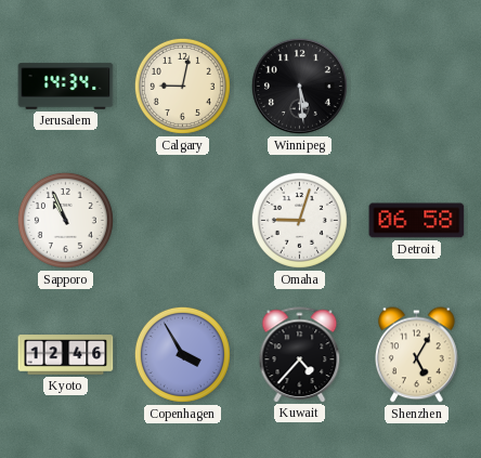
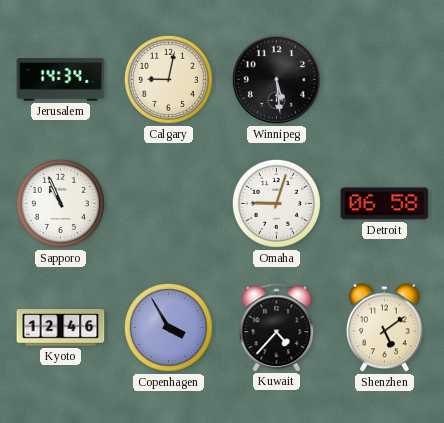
Shenzhen: 5:05 -> 5:09 (385, 328)
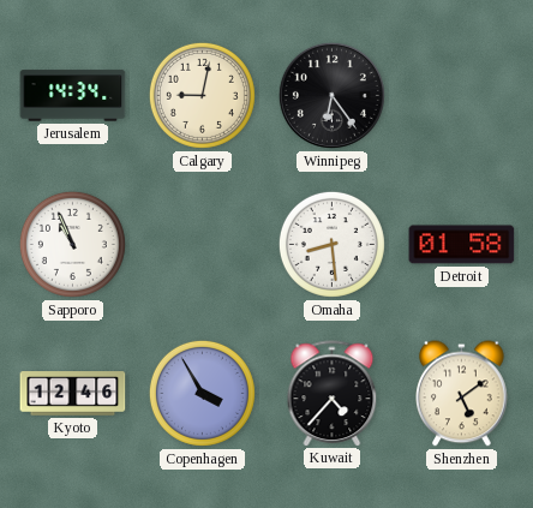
Winnipeg: 5:29 -> 6:24 (331, 95)
Omaha: 9:03 -> 8:29 (331, 244)
Detroit: 06:58 -> 01:58 (462, 245)
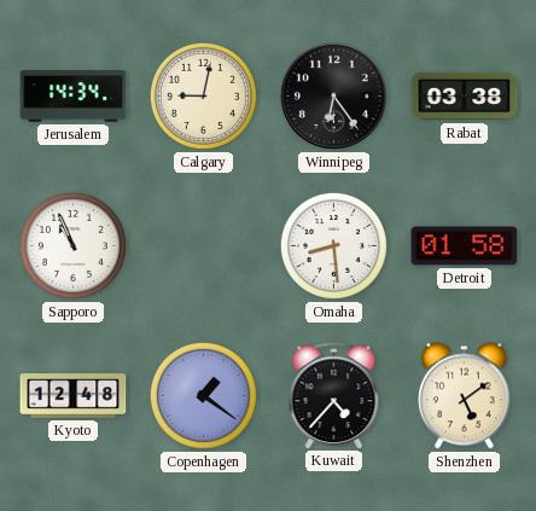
Rabat: none -> 03:38 (465, 97)
Kyoto: 12:46 -> 12:48 (74, 396)
Copenhagen: 3:55 -> 1:21 (203, 395)
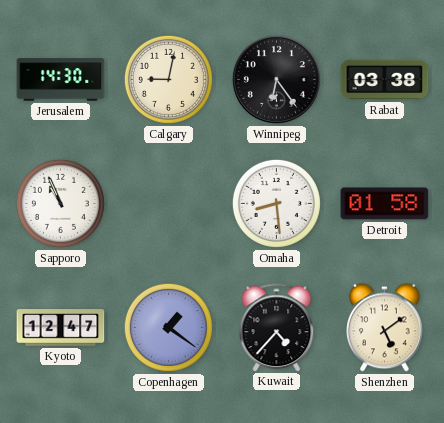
Jerusalem: 14:34 -> 14:30 (61, 80)
Kyoto: 12:48 -> 12:47 (61, 328)
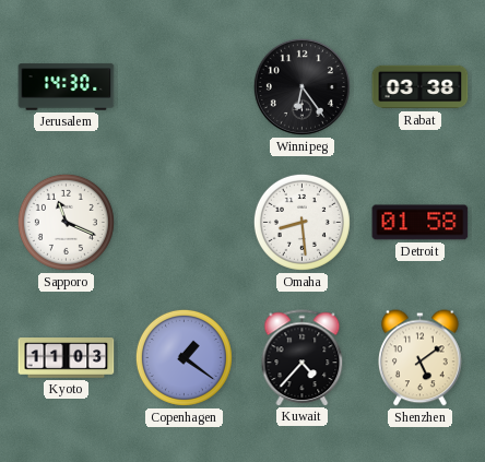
Calgary: 9:02 -> none (168, 79)
Sapporo: 10:56 -> 11:19 (66, 222)
Kyoto: 12:47 -> 11:03 (67, 358)
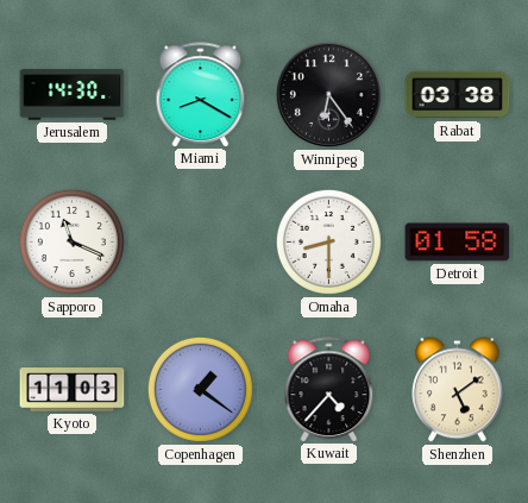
Miami: none -> 8:20 (201, 94)
Omaha: 8:29 -> 8:30 (328, 241)
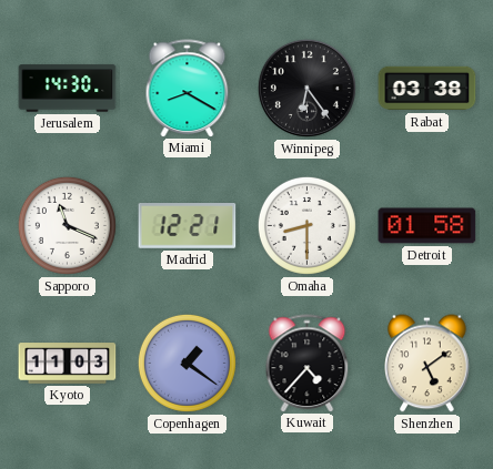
Madrid: none -> 12:21 (188, 226)
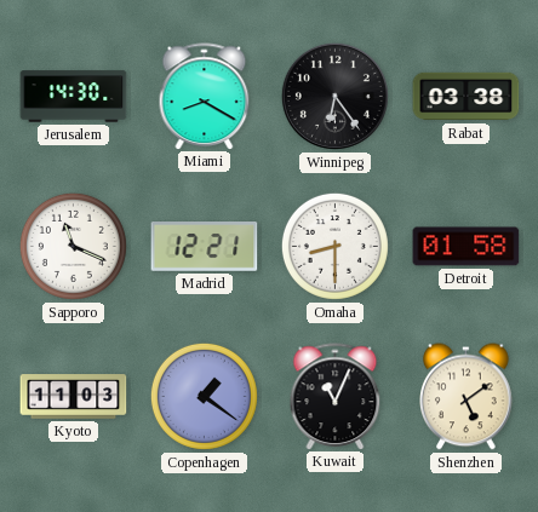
Kuwait: 4:37 -> 11:04 (336, 396)
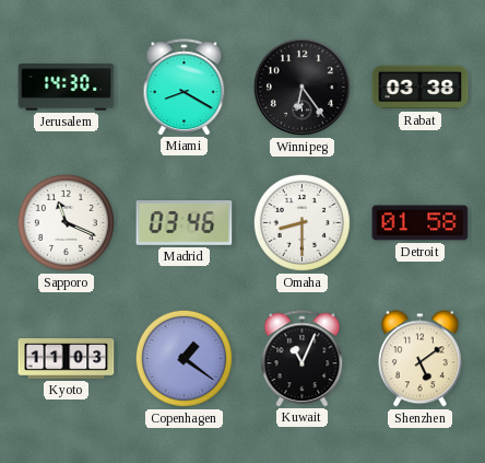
Madrid: 12:21 -> 03:46 (185, 223)
